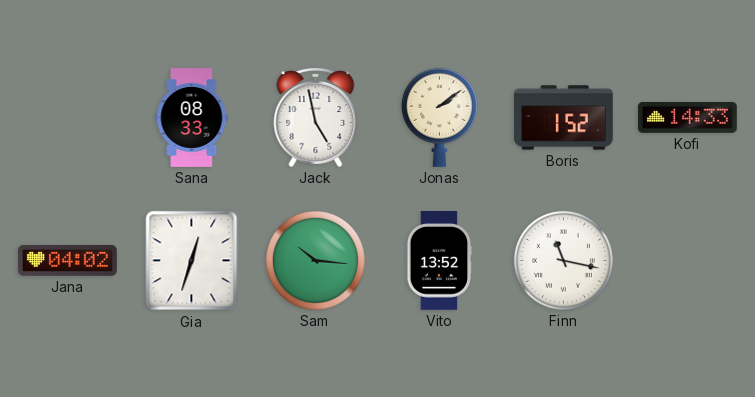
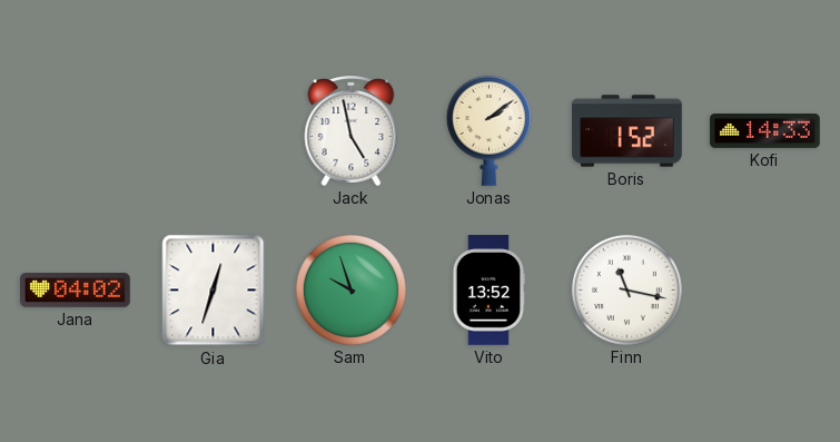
Sana: 08:33 -> none (192, 118)
Sam: 10:16 -> 9:57 (350, 289)
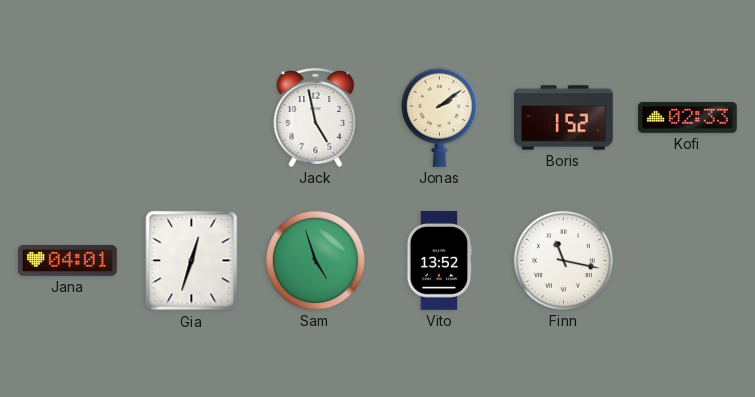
Kofi: 14:33 -> 02:33 (688, 118)
Jana: 04:02 -> 04:01 (68, 260)
Sam: 9:57 -> 4:57 (315, 260)
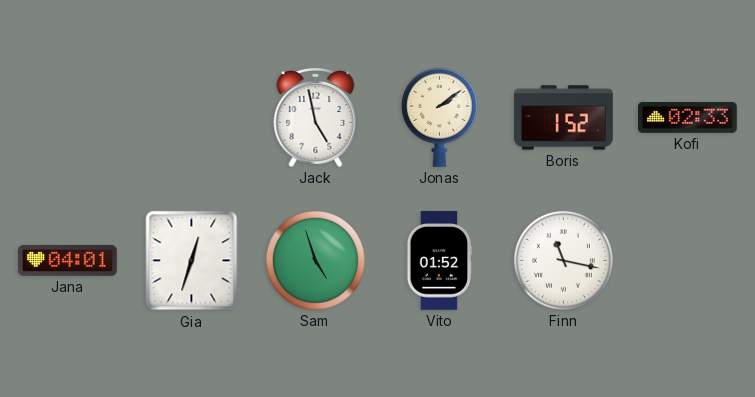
Vito: 13:52 -> 01:52 (440, 261)
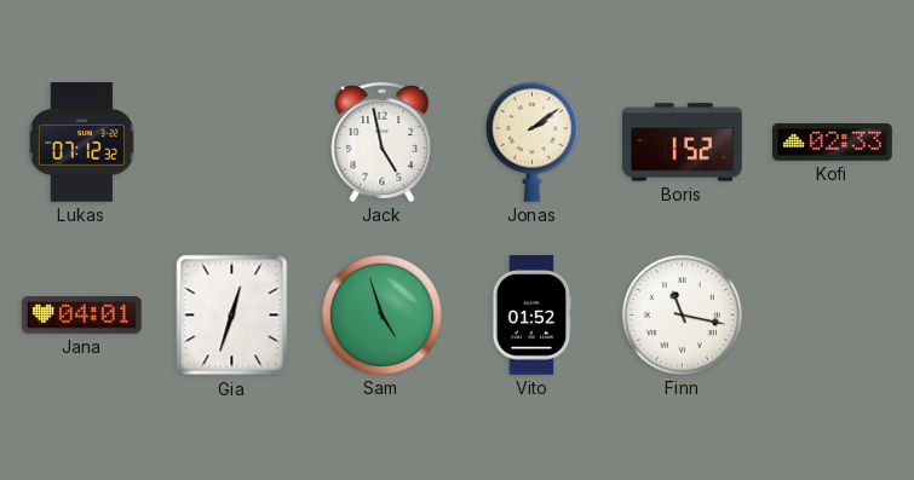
Lukas: none -> 07:12 (81, 143)
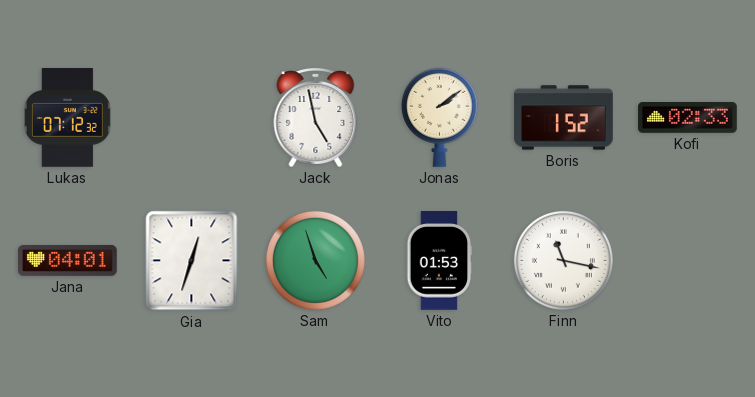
Vito: 01:52 -> 01:53 (440, 261)
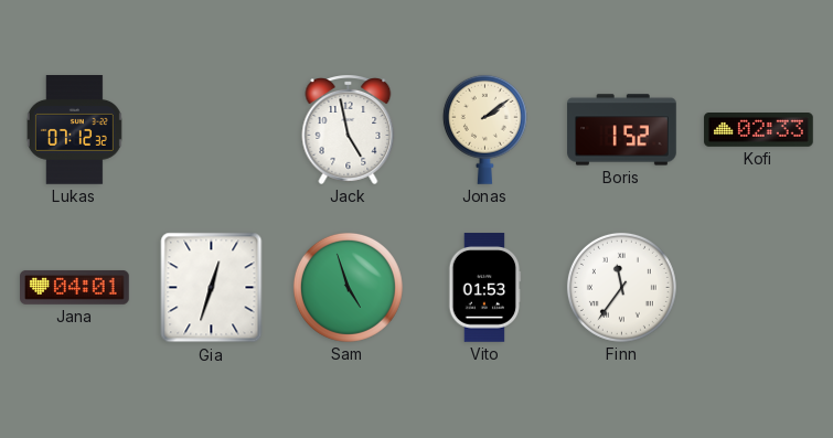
Finn: 11:17 -> 11:36 (621, 287)
